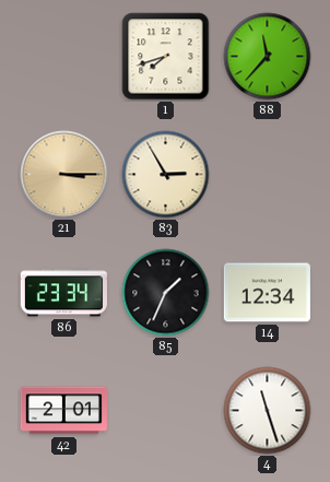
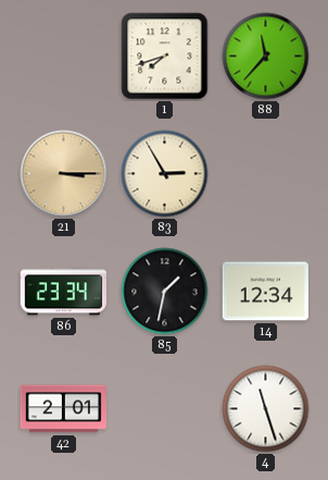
85: 1:34 -> 1:32 (165, 292)
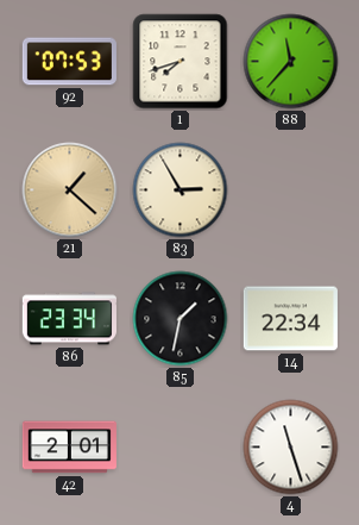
92: none -> 07:53 (69, 62)
21: 3:15 -> 1:22 (70, 190)
14: 12:34 -> 22:34 (290, 319)
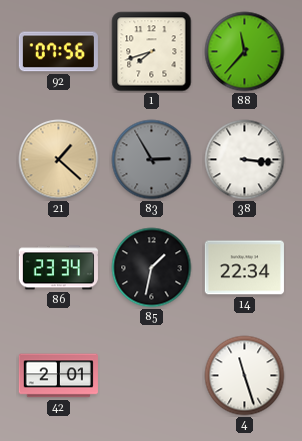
92: 07:53 -> 07:56 (58, 52)
83 dial: cream -> grey (152, 160)
38: none -> 3:16 (245, 160)
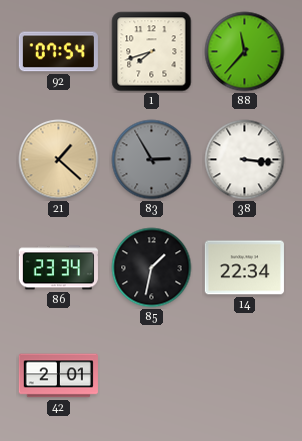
92: 07:56 -> 07:54 (58, 52)
4: 11:27 -> none (245, 376)
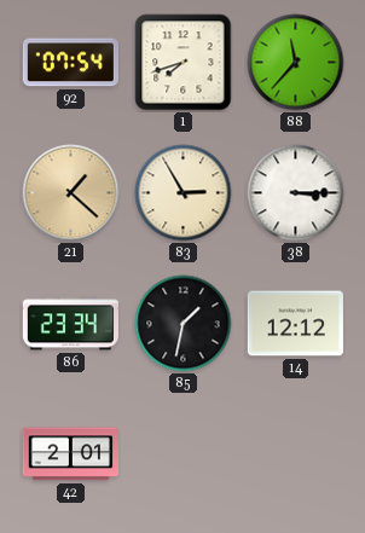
83 dial: grey -> cream (184, 193)
38: 3:16 -> 3:15 (296, 193)
14: 22:34 -> 12:12 (295, 324)
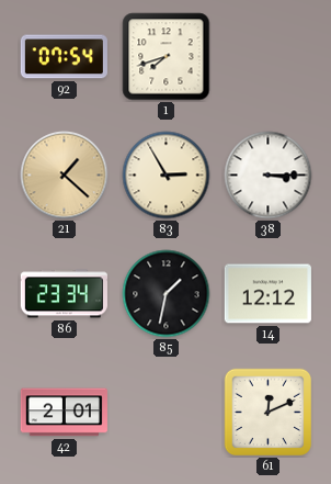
88: 11:37 -> none (296, 63)
61: none -> 12:11 (269, 413)
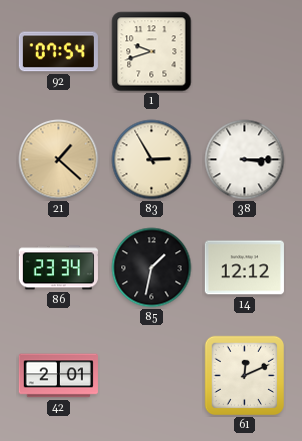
1: 7:42 -> 9:42 (152, 52)
